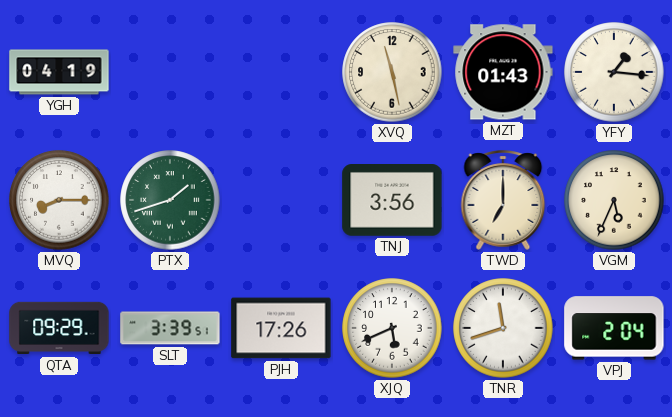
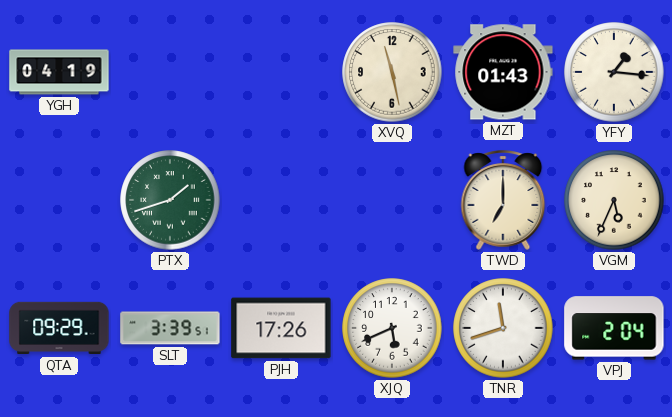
MVQ: 8:15 -> none (59, 200)
TNJ: 3:56 -> none (392, 201)
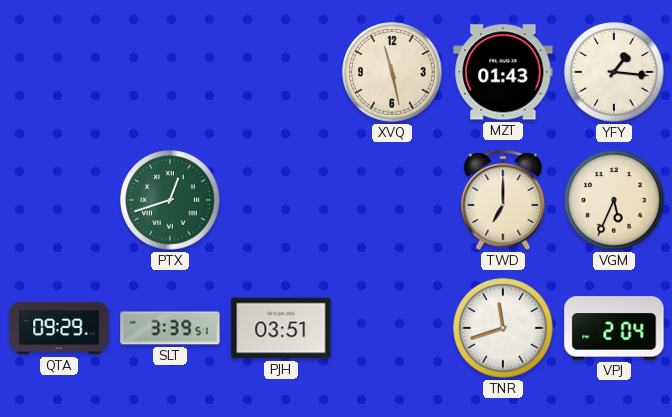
YGH: 04:19 -> none (59, 72)
PTX: 1:42 -> 12:42 (170, 200)
PJH: 17:26 -> 03:51 (281, 328)
XJQ: 5:41 -> none (392, 328)
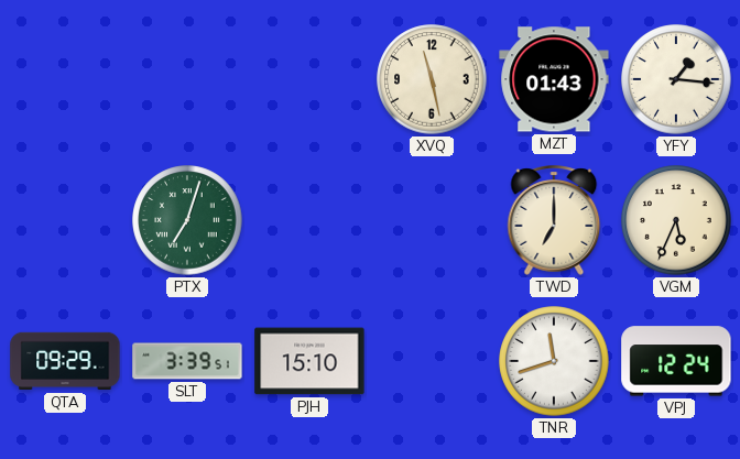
PTX: 12:42 -> 7:03 (187, 220)
PJH: 03:51 -> 15:10 (309, 361)
VPJ: 2:04 -> 12:24 (676, 361)
